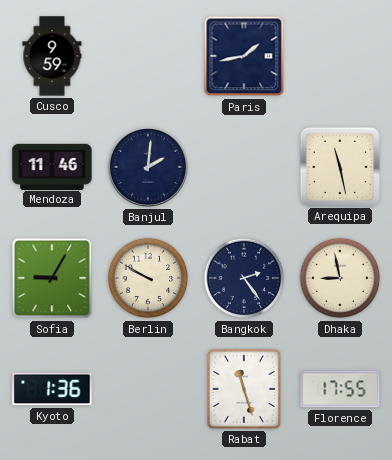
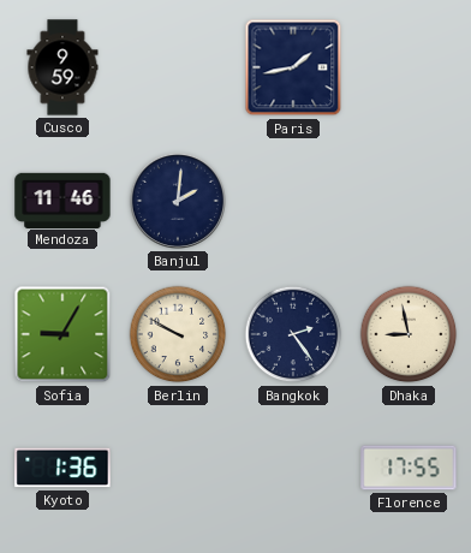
Arequipa: 11:28 -> none (339, 166)
Rabat: 11:27 -> none (244, 389)
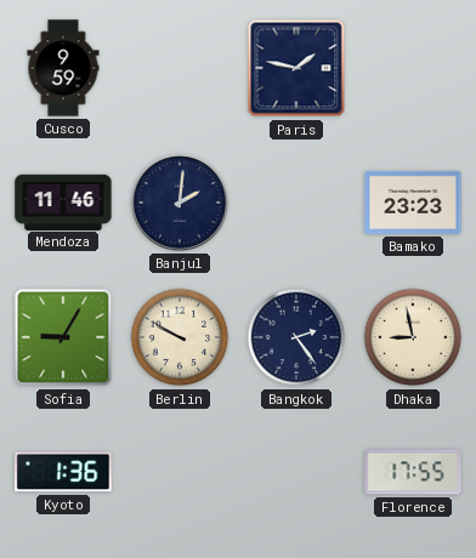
Paris: 1:43 -> 1:47 (296, 68)
Bamako: none -> 23:23 (413, 203)
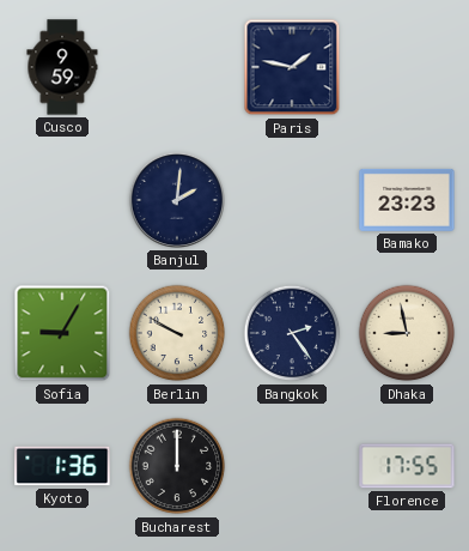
Mendoza: 11:46 -> none (63, 201)
Bucharest: none -> 12:00 (177, 466)
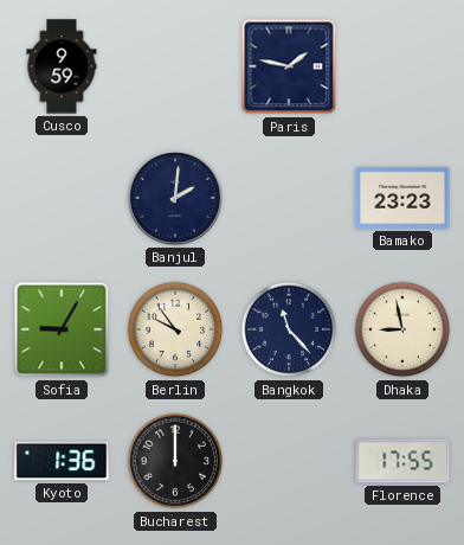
Berlin: 9:50 -> 9:54 (175, 329)
Bangkok: 2:24 -> 11:23 (289, 329)
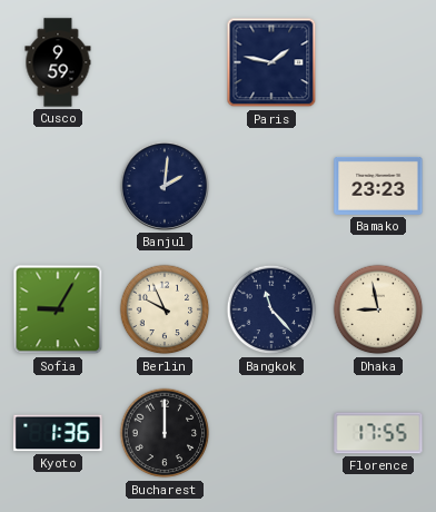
Berlin: 9:54 -> 9:56 (165, 309)
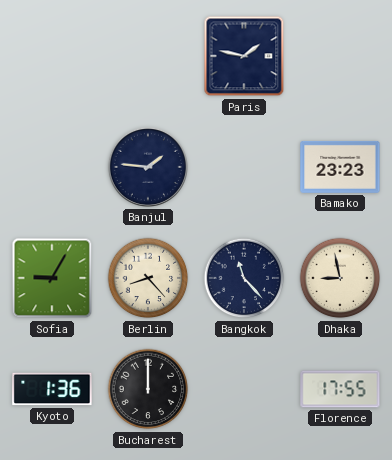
Cusco: 9:59 -> none (58, 62)
Banjul: 2:01 -> 1:46 (148, 167)
Berlin: 9:56 -> 8:23 (148, 278)
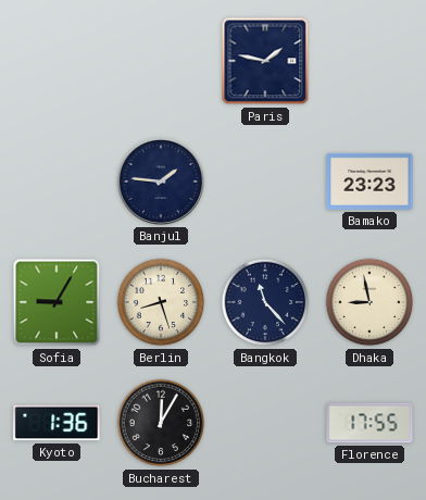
Berlin: 8:23 -> 8:27 (161, 302)
Bucharest: 12:00 -> 12:05 (161, 423)
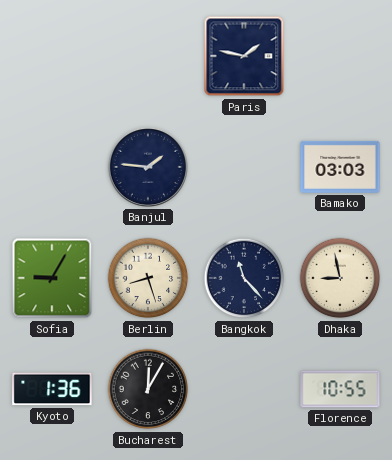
Bamako: 23:23 -> 03:03 (340, 167)
Florence: 17:55 -> 10:55 (340, 389)
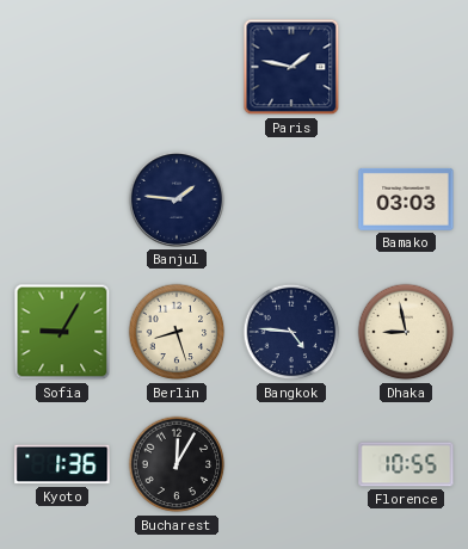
Bangkok: 11:23 -> 4:46 (291, 332)
